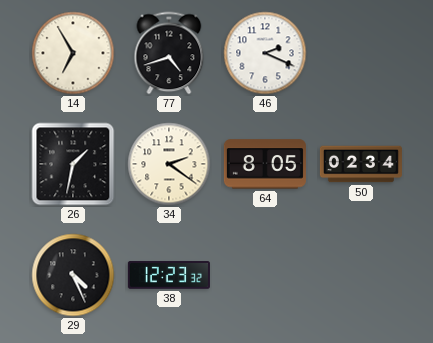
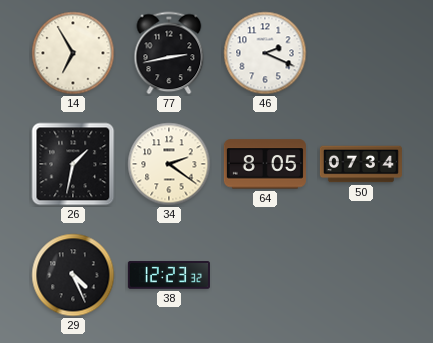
77: 4:42 -> 2:43 (169, 53)
50: 02:34 -> 07:34 (361, 164)
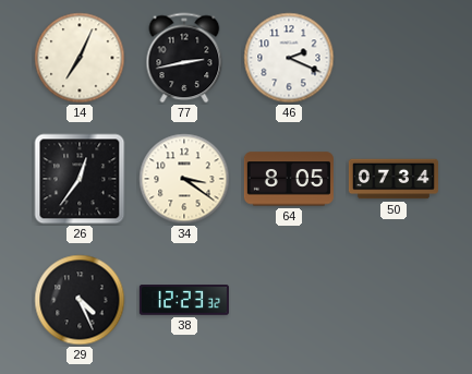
14: 6:55 -> 7:04 (80, 58)
26: 1:32 -> 12:36 (80, 179)
34: 2:21 -> 3:21 (184, 179)
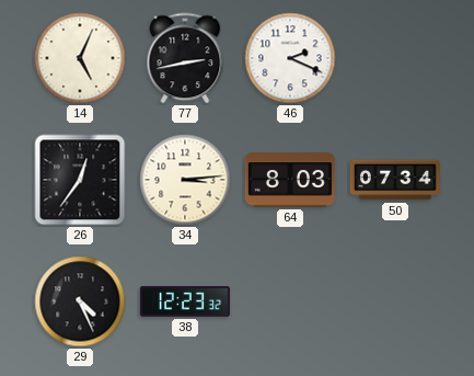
14: 7:04 -> 5:04 (80, 58)
34: 3:21 -> 3:14 (185, 180)
64: 8:05 -> 8:03 (290, 180)
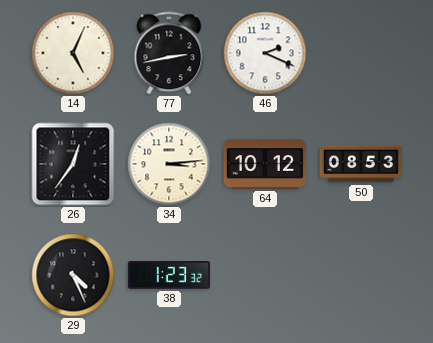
64: 8:03 -> 10:12 (265, 164)
50: 07:34 -> 08:53 (361, 164)
38: 12:23 -> 1:23 (169, 275)
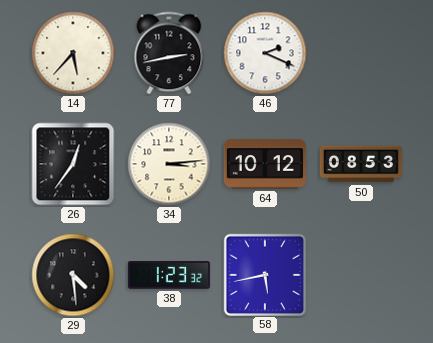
14: 5:04 -> 5:37 (73, 53)
29: 4:26 -> 4:29 (73, 275)
58: none -> 5:43 (264, 274)
